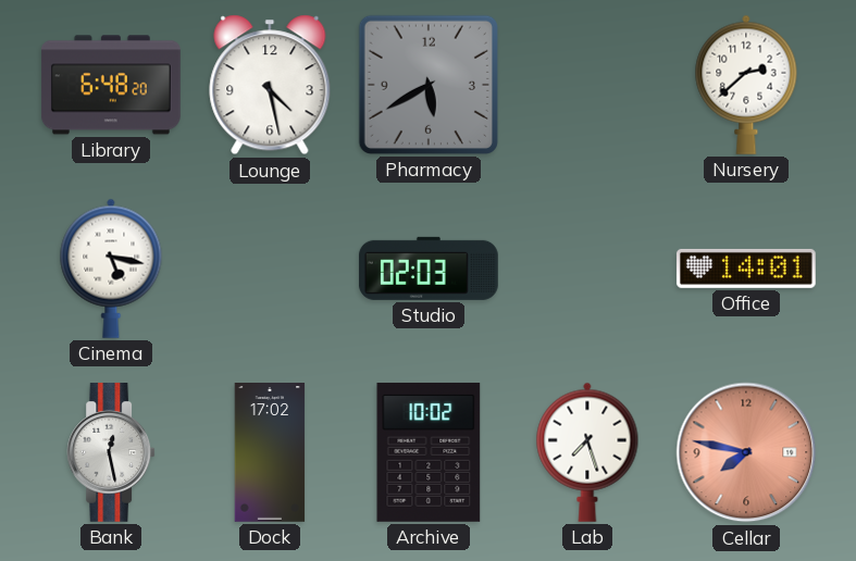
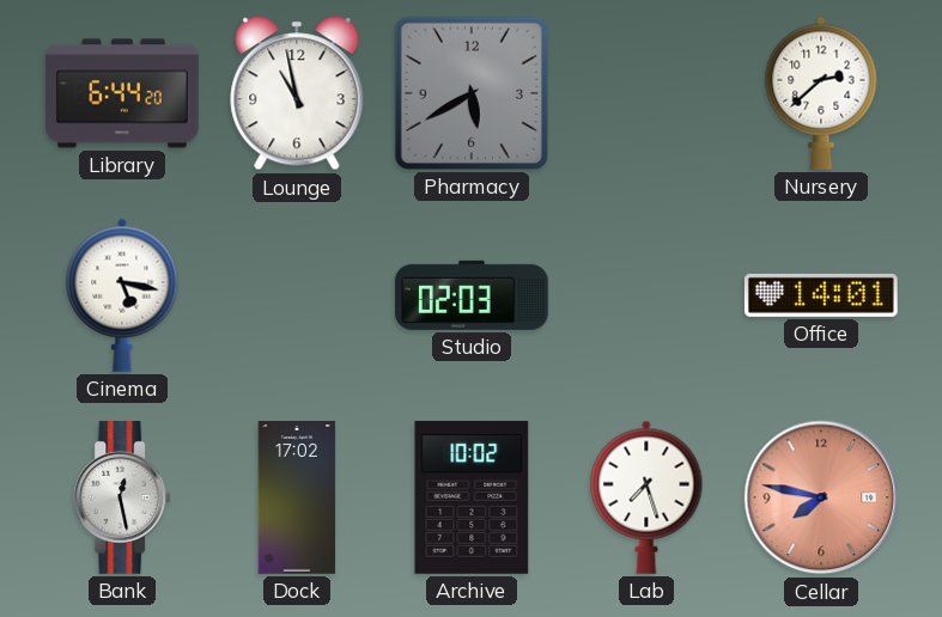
Library: 6:48 -> 6:44 (122, 93)
Lounge: 4:28 -> 10:58 (297, 93)
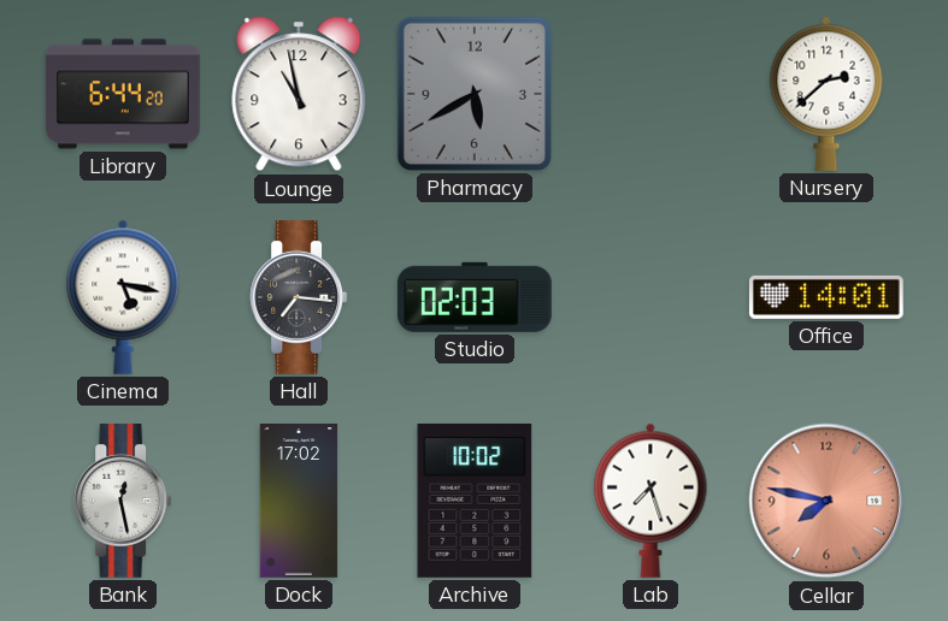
Hall: none -> 7:16 (299, 298)
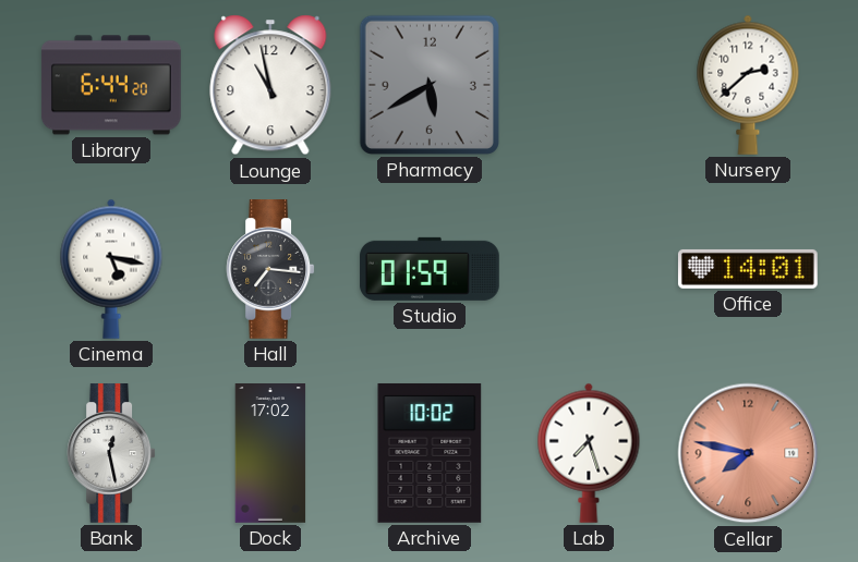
Studio: 02:03 -> 01:59 (430, 269)
